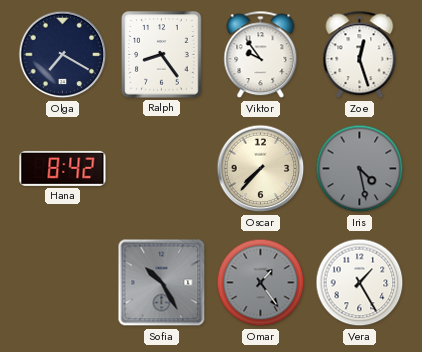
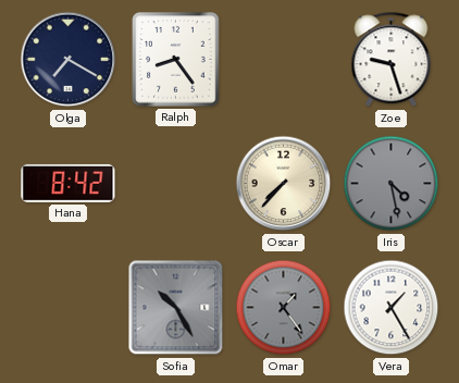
Viktor: 9:54 -> none (261, 55)
Zoe: 12:27 -> 9:27 (392, 60)
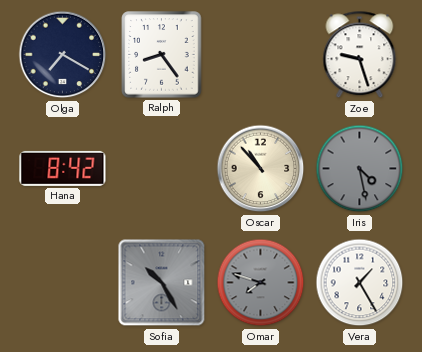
Oscar: 7:37 -> 10:53 (261, 169)
Omar: 1:24 -> 7:48 (261, 283)
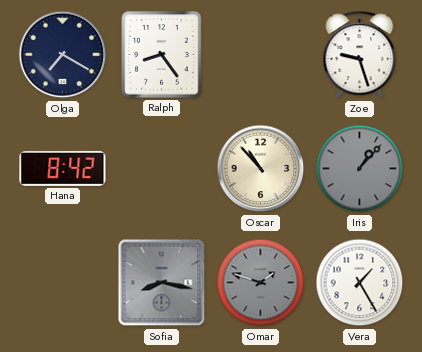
Iris: 4:28 -> 1:07 (360, 169)
Sofia: 10:25 -> 8:17 (162, 283)
Omar: 7:48 -> 1:48 (261, 283)
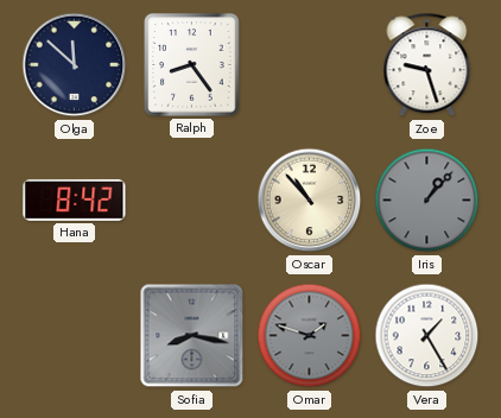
Olga: 7:20 -> 11:52 (75, 65)
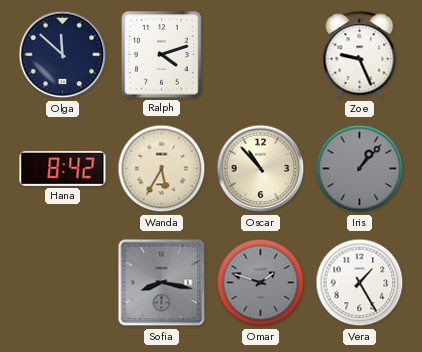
Ralph: 8:24 -> 4:12 (162, 55)
Zoe: 9:27 -> 9:26 (360, 55)
Wanda: none -> 5:35 (162, 169)
